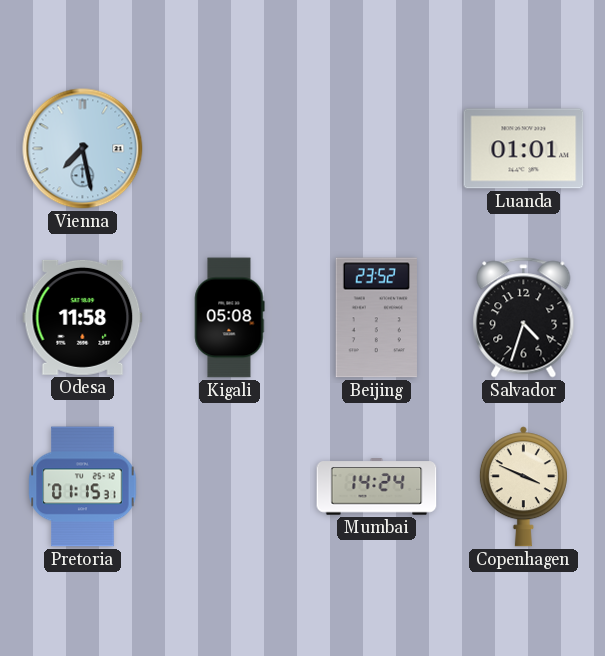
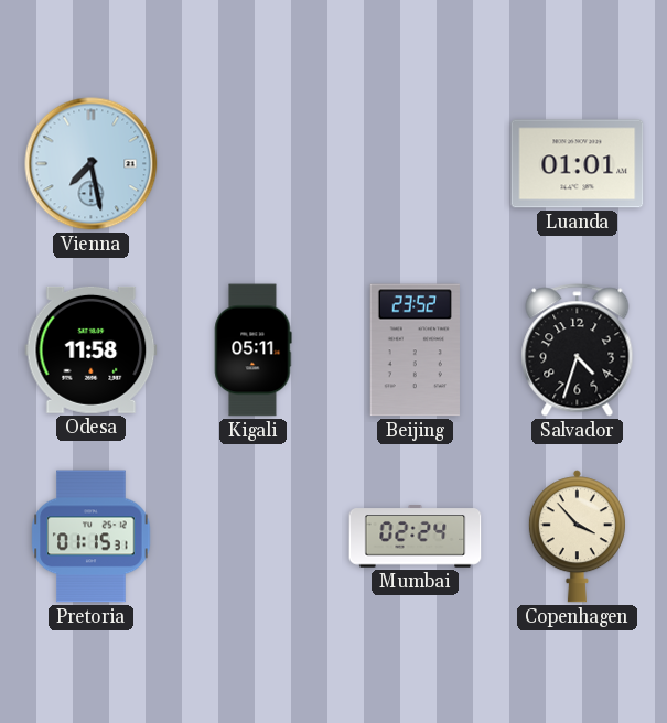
Kigali: 05:08 -> 05:11 (252, 350)
Mumbai: 14:24 -> 02:24 (416, 537)
Copenhagen: 3:49 -> 3:53 (577, 537)
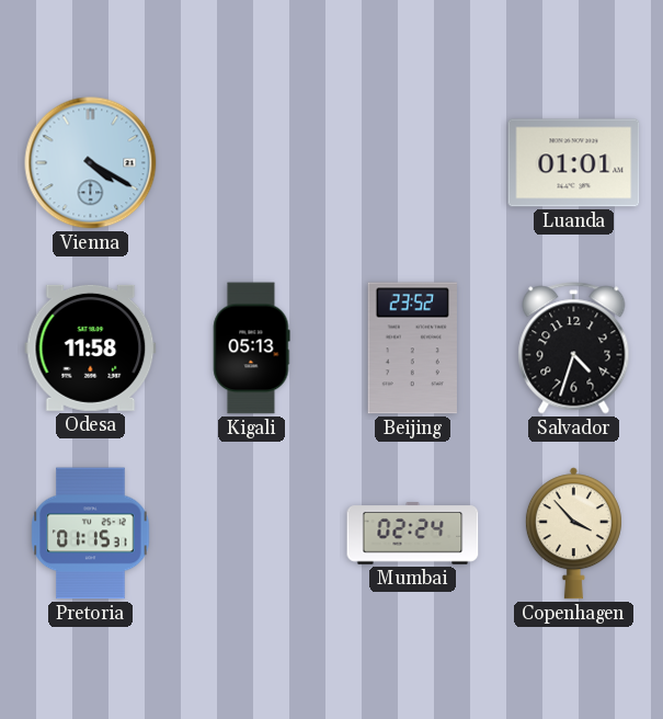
Vienna: 7:28 -> 4:20 (91, 163)
Kigali: 05:11 -> 05:13 (251, 349)
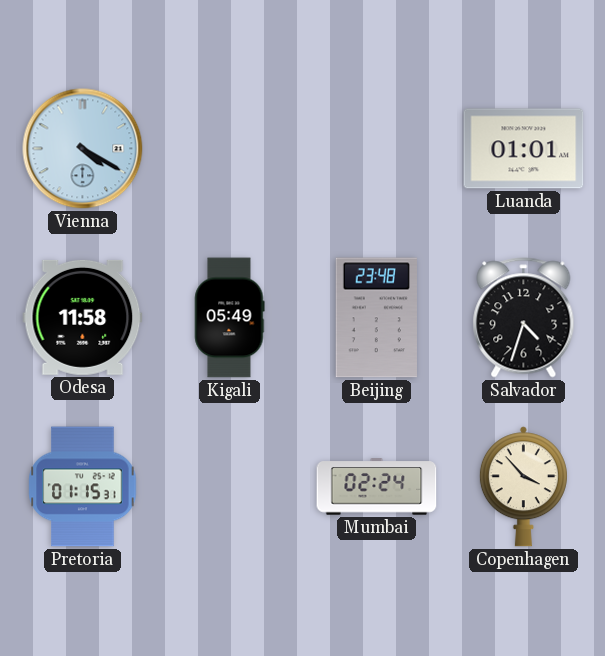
Kigali: 05:13 -> 05:49 (229, 318)
Beijing: 23:52 -> 23:48 (376, 318)
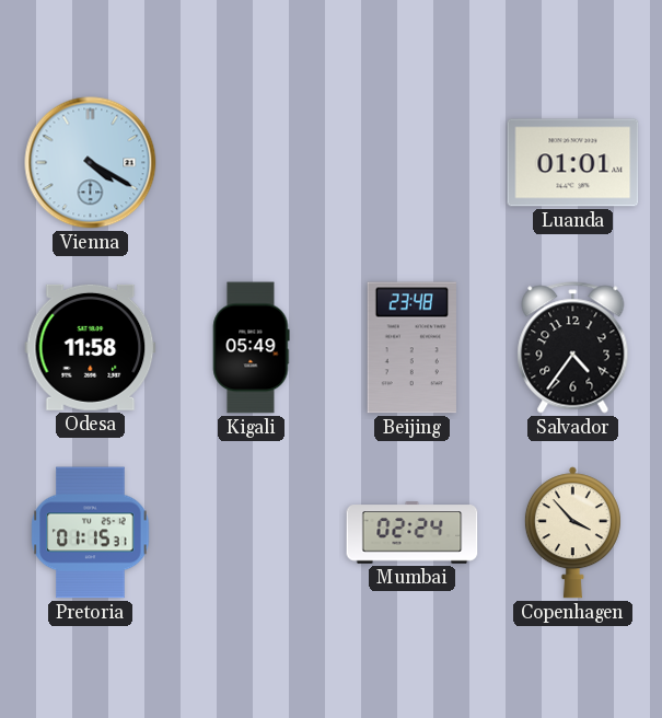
Salvador: 4:33 -> 4:36 (573, 348)
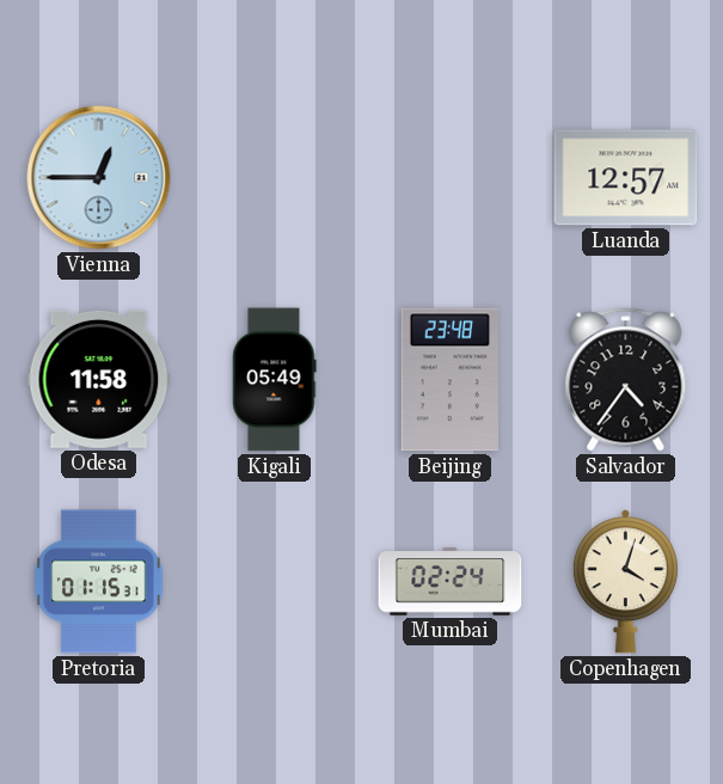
Vienna: 4:20 -> 12:45 (99, 178)
Luanda: 01:01 -> 12:57 (626, 178)
Copenhagen: 3:53 -> 4:03 (625, 582)
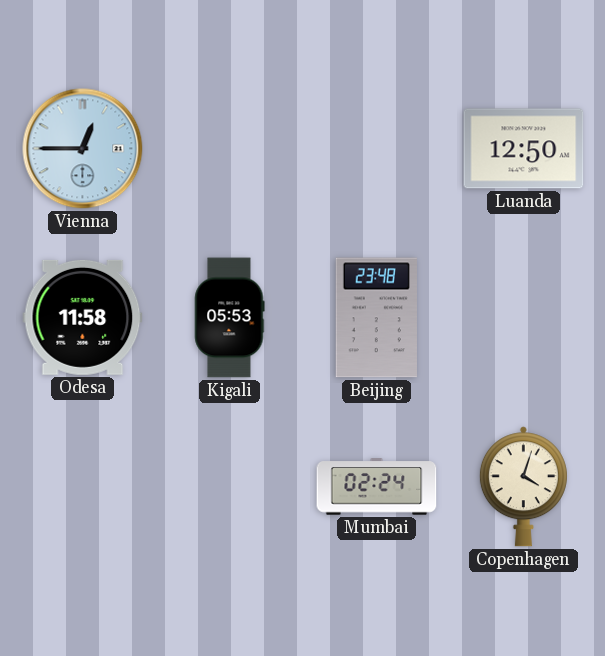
Luanda: 12:57 -> 12:50 (524, 149)
Kigali: 05:49 -> 05:53 (229, 318)
Salvador: 4:36 -> none (626, 380)
Pretoria: 01:15 -> none (99, 582)
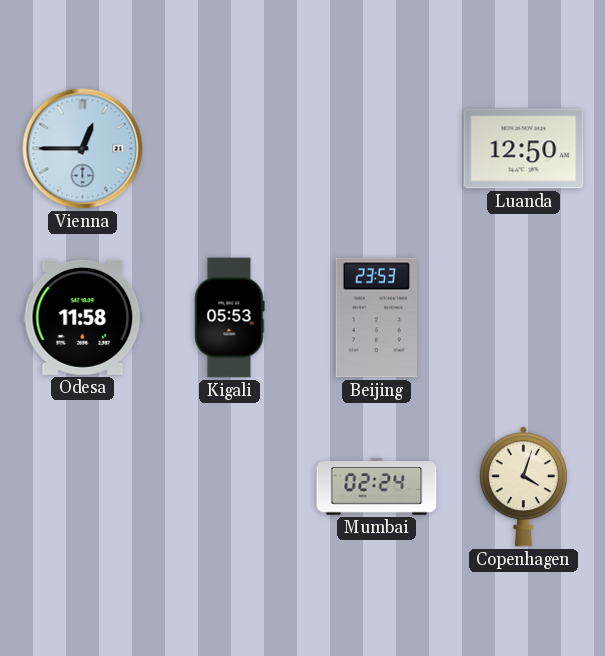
Beijing: 23:48 -> 23:53 (376, 318)
